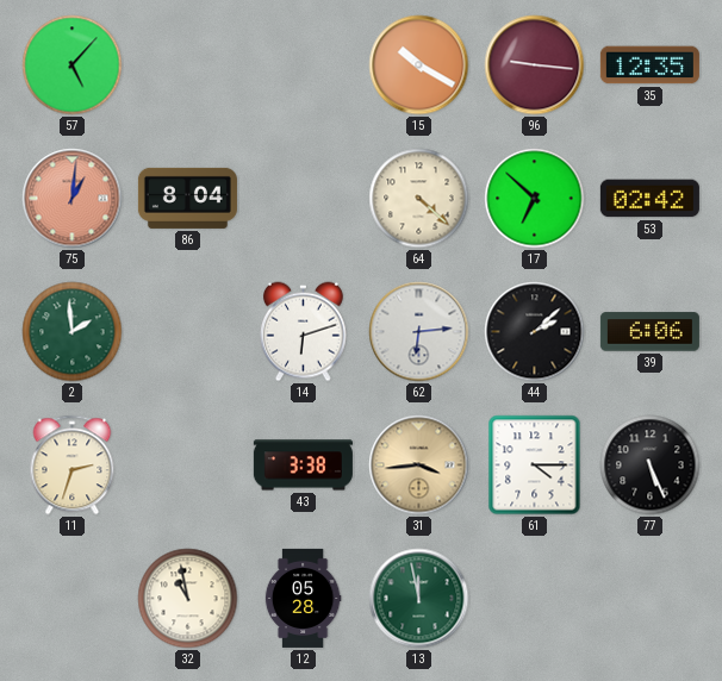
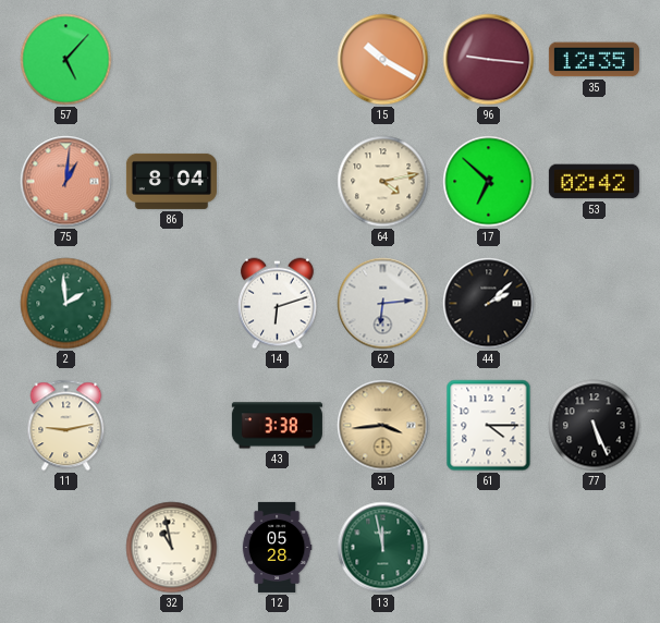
64: 4:22 -> 4:13 (383, 182)
39: 6:06 -> none (649, 332)
11: 2:33 -> 9:13 (66, 426)
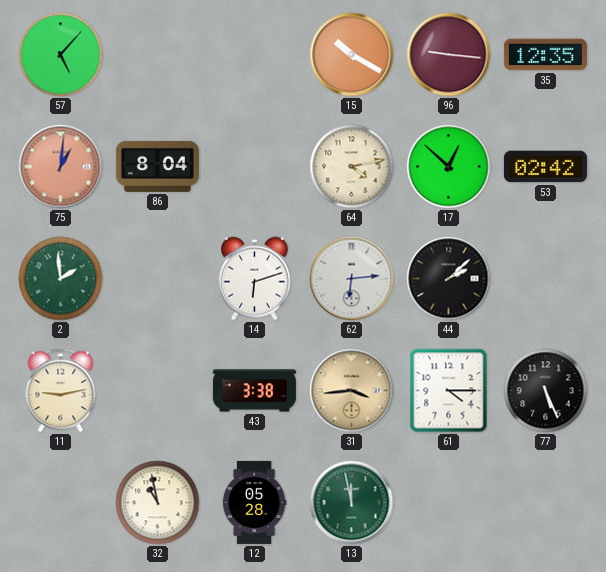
17: 6:52 -> 12:52 (449, 167)
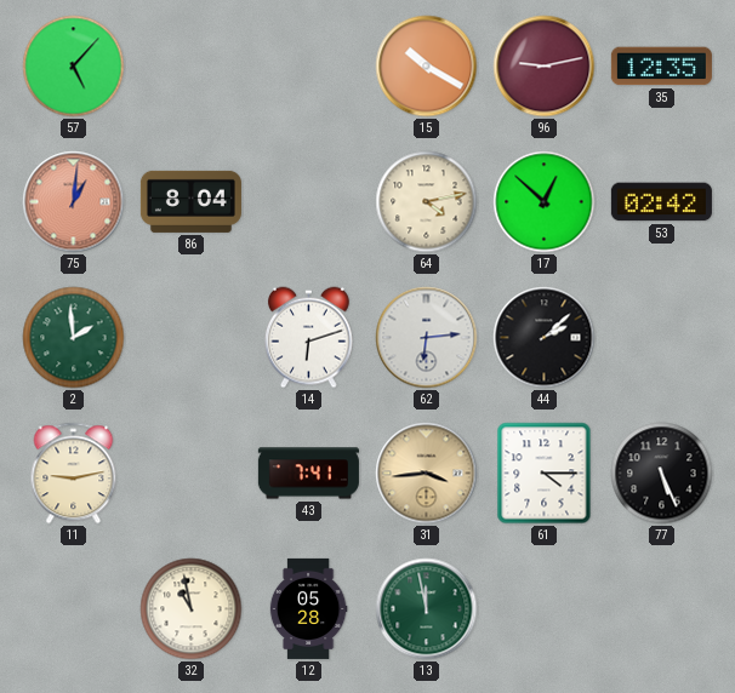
96: 9:16 -> 9:13 (545, 67)
43: 3:38 -> 7:41 (308, 474)
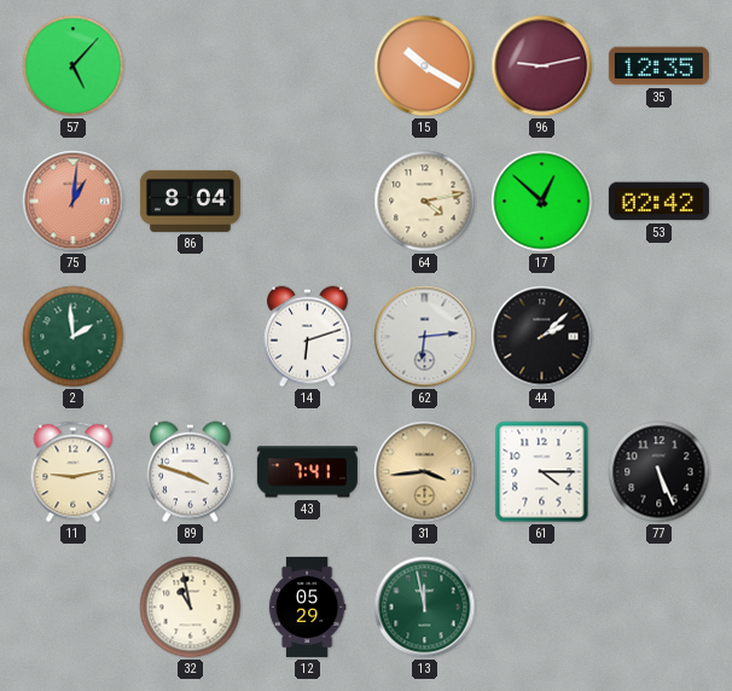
89: none -> 3:48 (191, 472)
12: 05:28 -> 05:29 (307, 606)
